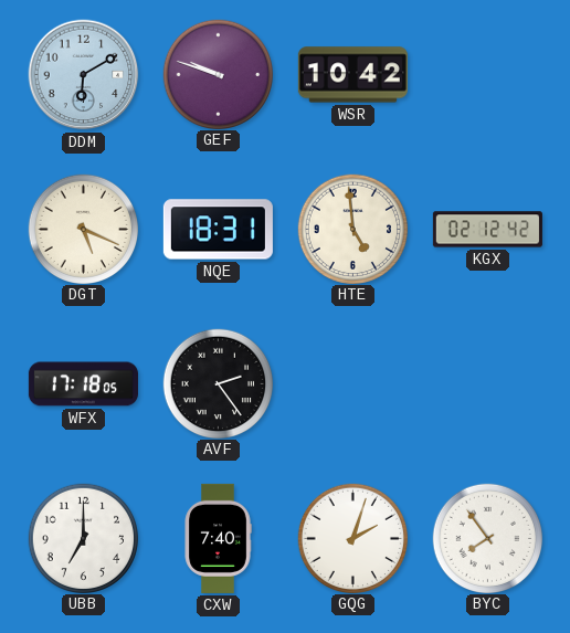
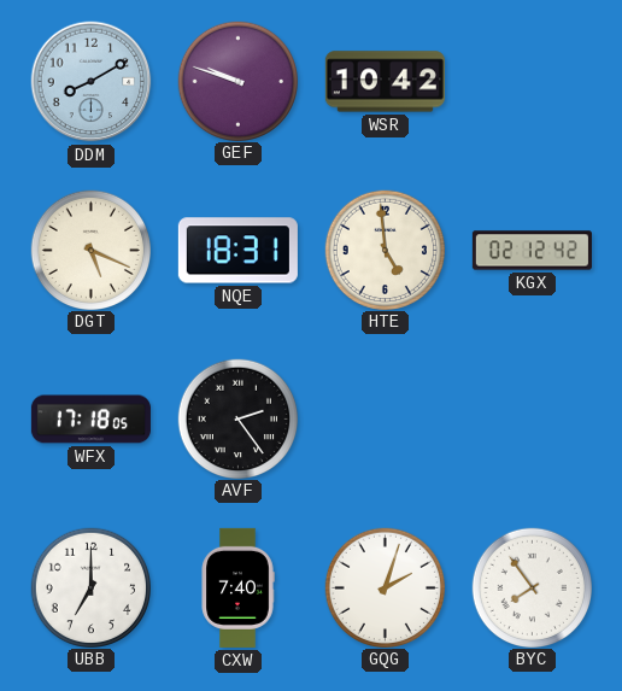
DDM: 6:10 -> 8:10 (92, 82)
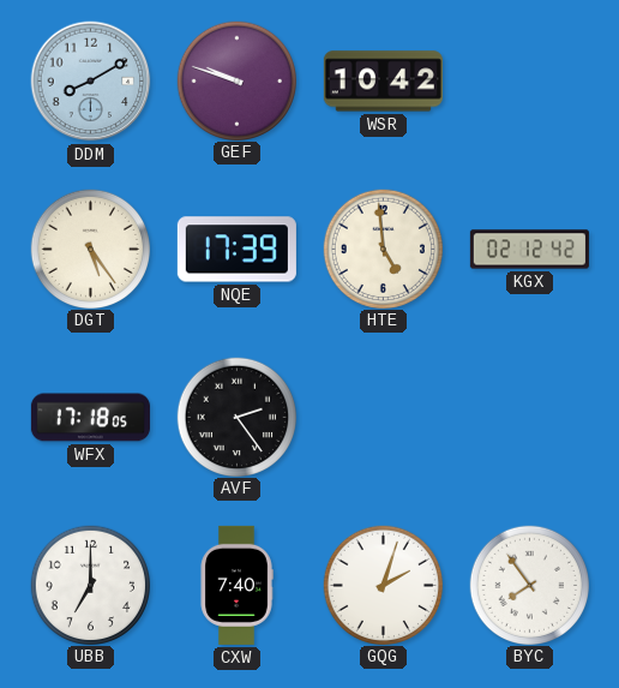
DGT: 5:19 -> 5:24 (90, 249)
NQE: 18:31 -> 17:39 (236, 250)
